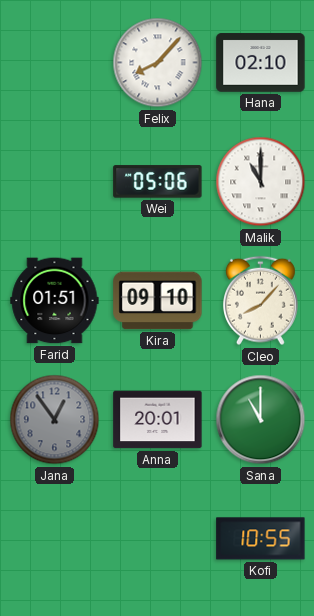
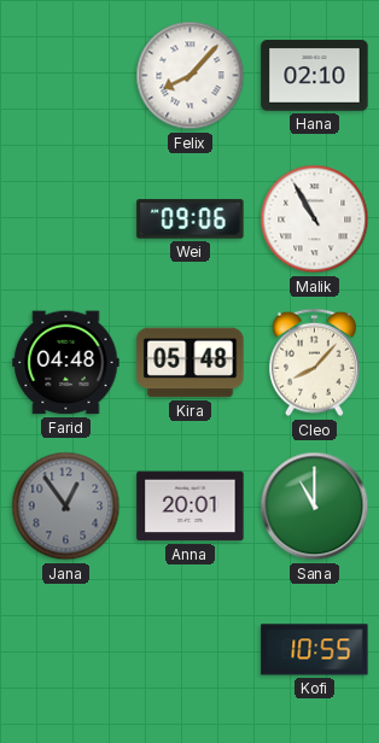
Wei: 05:06 -> 09:06 (191, 220)
Malik: 11:00 -> 10:55 (315, 220)
Farid: 01:51 -> 04:48 (66, 363)
Kira: 09:10 -> 05:48 (191, 363)
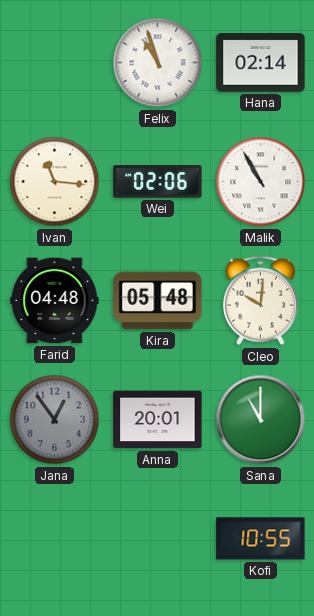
Felix: 8:07 -> 10:57 (158, 63)
Hana: 02:10 -> 02:14 (261, 63)
Ivan: none -> 11:16 (55, 182)
Wei: 09:06 -> 02:06 (158, 182)
Cleo: 8:07 -> 10:01 (261, 301)
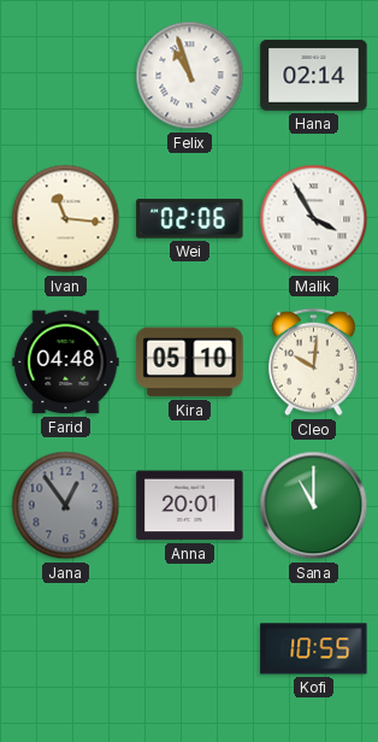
Malik: 10:55 -> 3:55 (314, 219)
Kira: 05:48 -> 05:10 (190, 363)
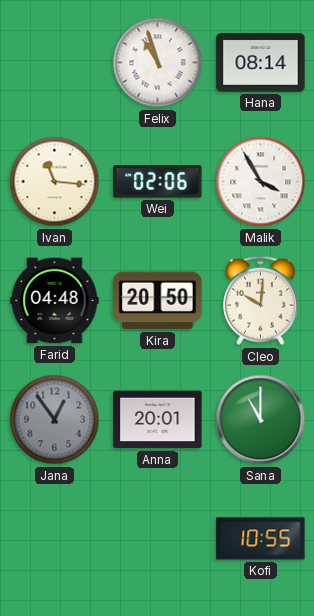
Hana: 02:14 -> 08:14 (261, 63)
Kira: 05:10 -> 20:50 (158, 301)
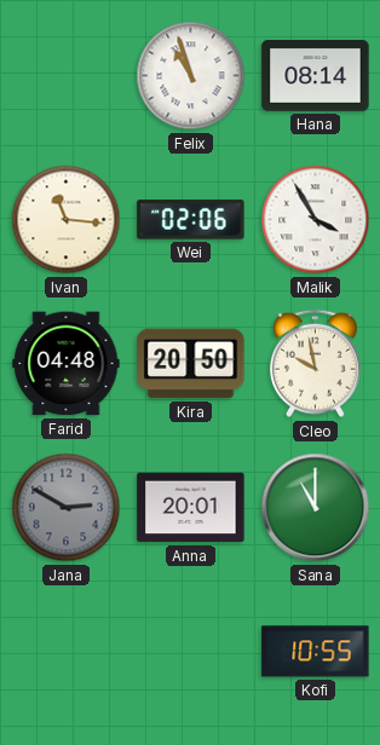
Cleo: 10:01 -> 9:58 (316, 364)
Jana: 12:54 -> 2:50 (67, 508)
